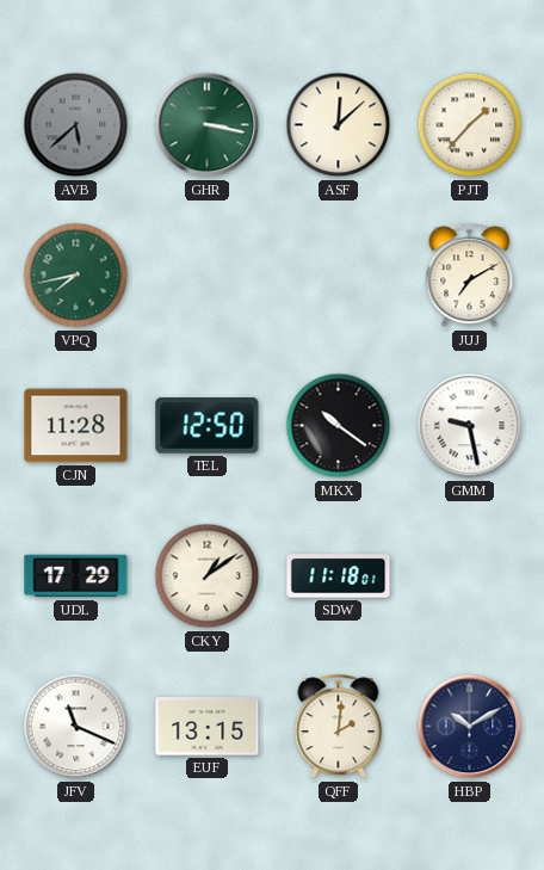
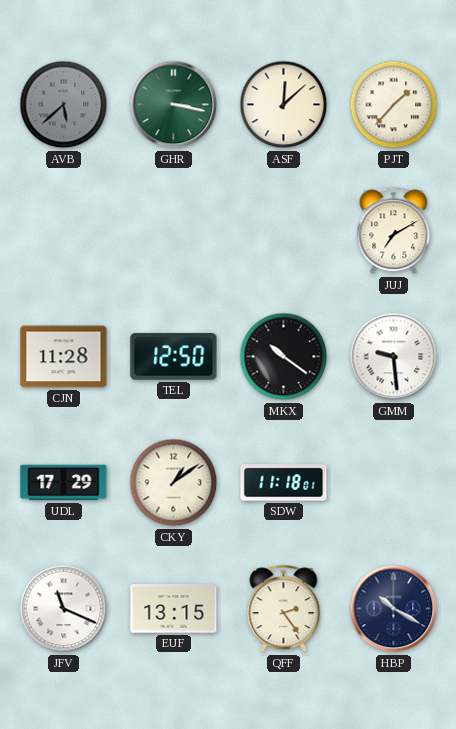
VPQ: 7:43 -> none (76, 276)
GMM: 9:28 -> 9:29 (394, 357)
QFF: 2:01 -> 2:24 (284, 609)
HBP: 10:10 -> 10:20 (394, 609)
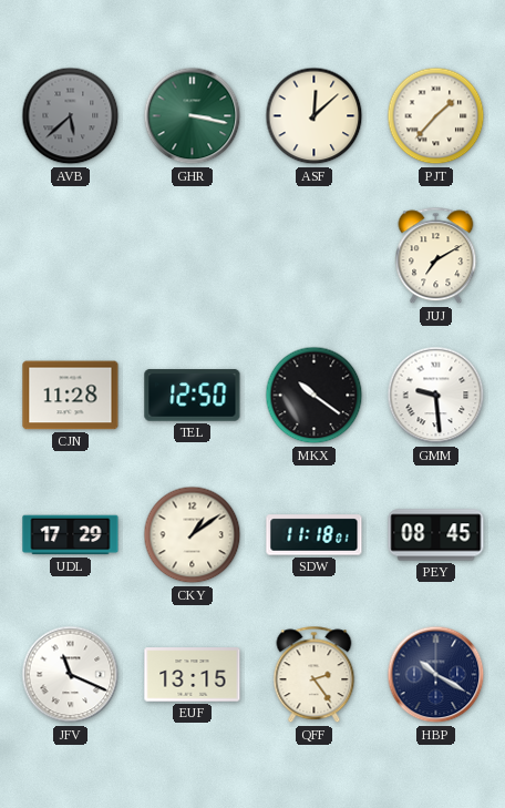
PEY: none -> 08:45 (436, 535)
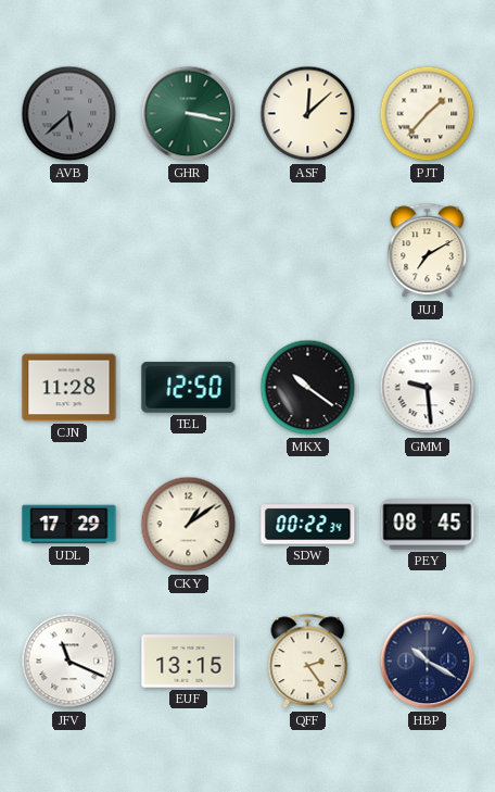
SDW: 11:18 -> 00:22 (308, 525)
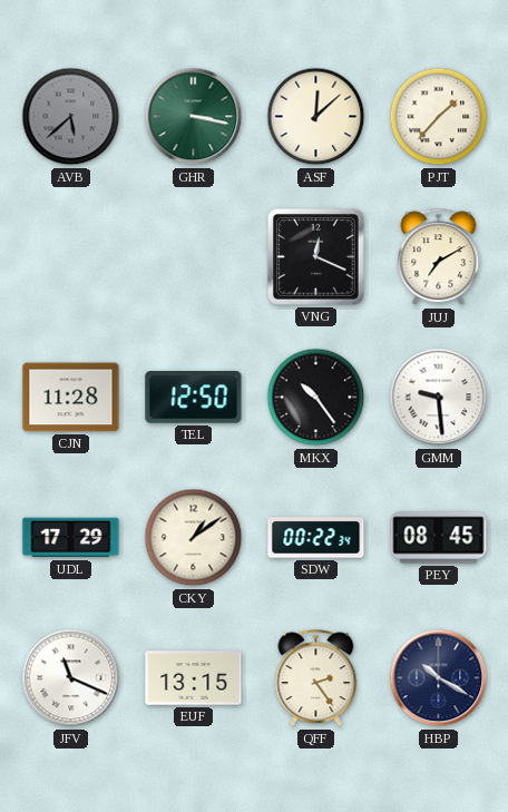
VNG: none -> 12:19 (315, 256)
MKX: 10:21 -> 10:24 (316, 398)
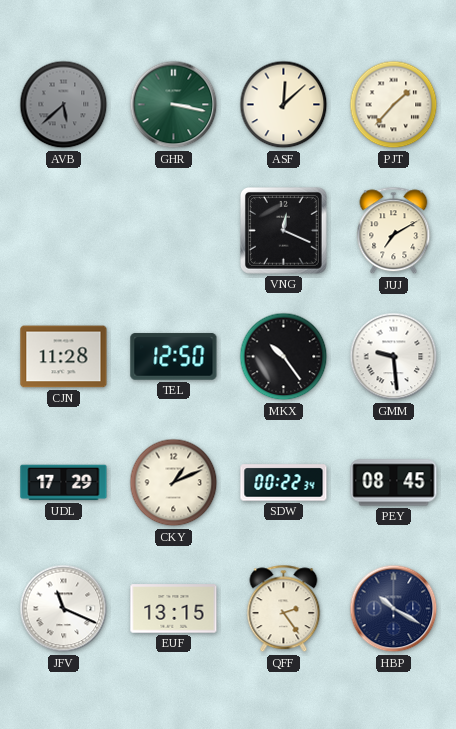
CKY: 1:09 -> 1:11 (174, 483)
